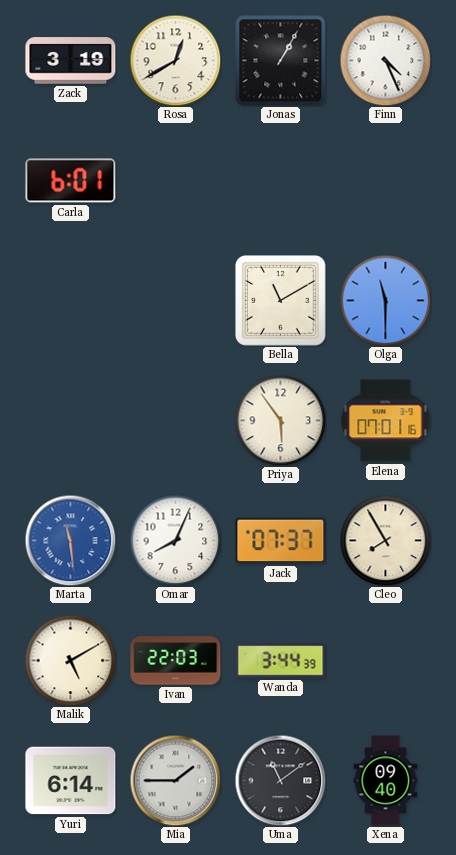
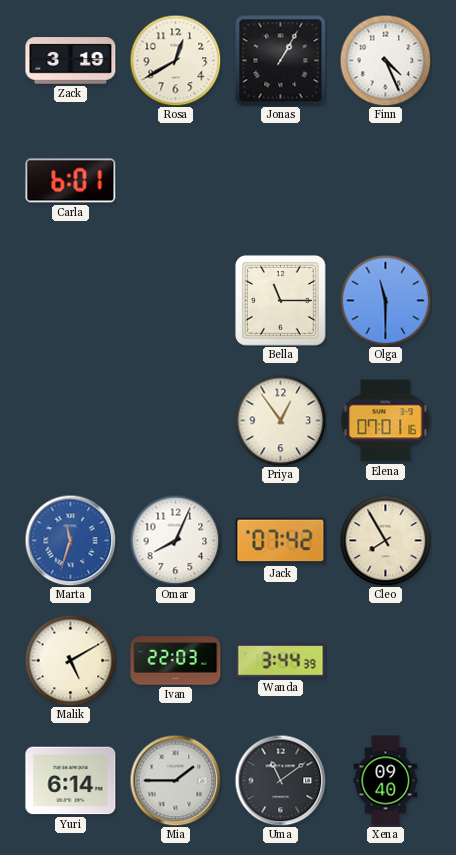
Bella: 11:10 -> 11:15 (281, 301)
Priya: 5:54 -> 12:54 (280, 420)
Marta: 11:29 -> 11:33 (70, 540)
Jack: 07:37 -> 07:42 (281, 541)
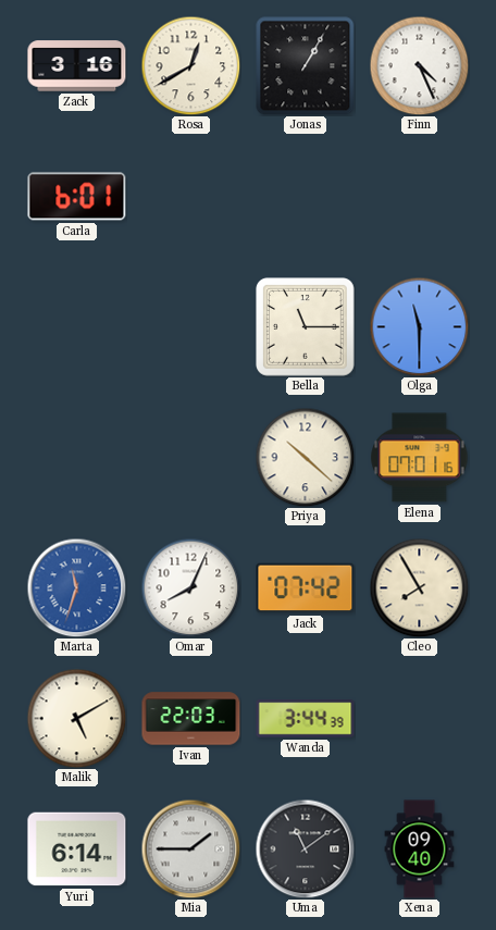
Zack: 3:19 -> 3:16 (77, 66)
Priya: 12:54 -> 10:22 (305, 457)
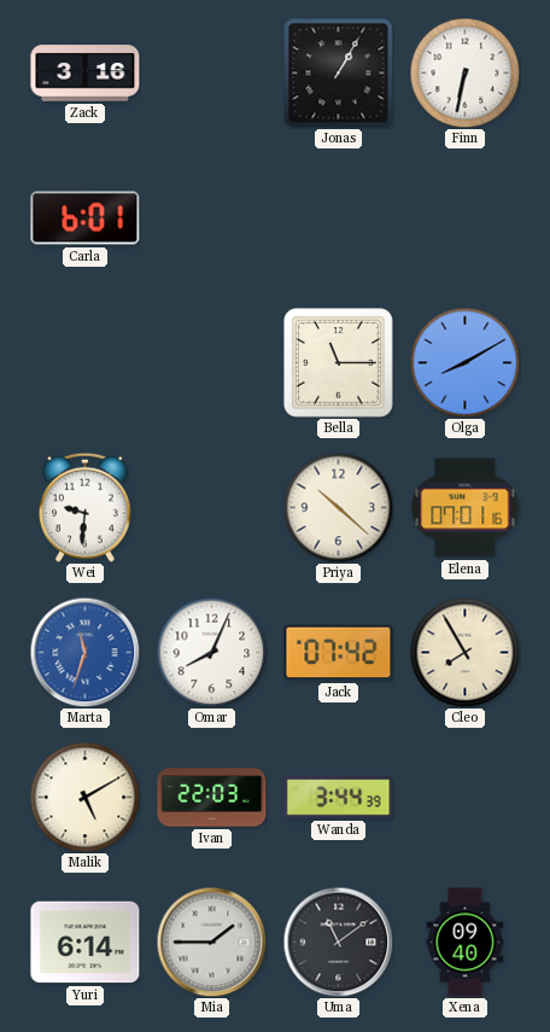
Rosa: 12:40 -> none (190, 65)
Finn: 4:26 -> 6:32 (464, 72)
Olga: 11:30 -> 8:10 (464, 362)
Wei: none -> 9:31 (86, 507)
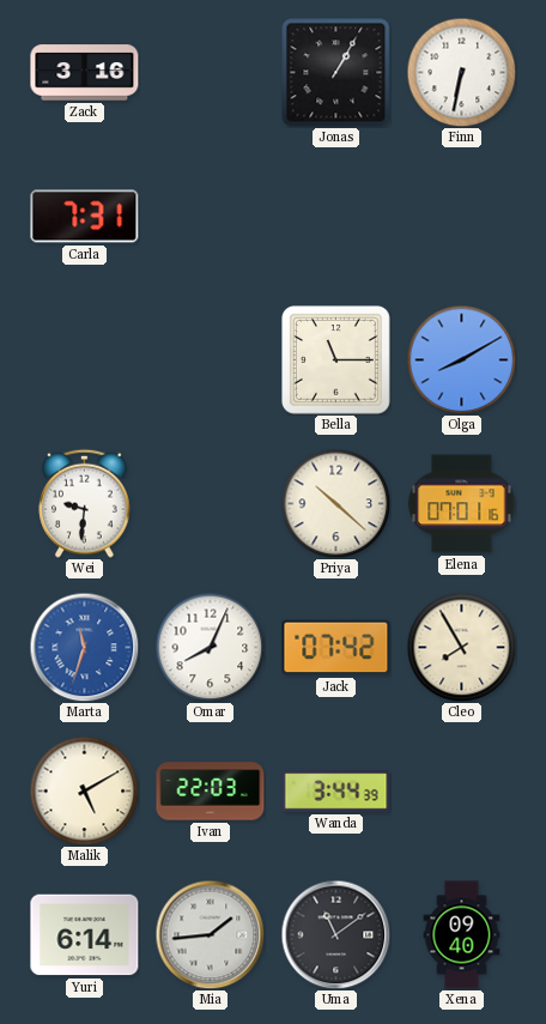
Carla: 6:01 -> 7:31 (85, 217)
Mia: 1:45 -> 1:44 (210, 934)
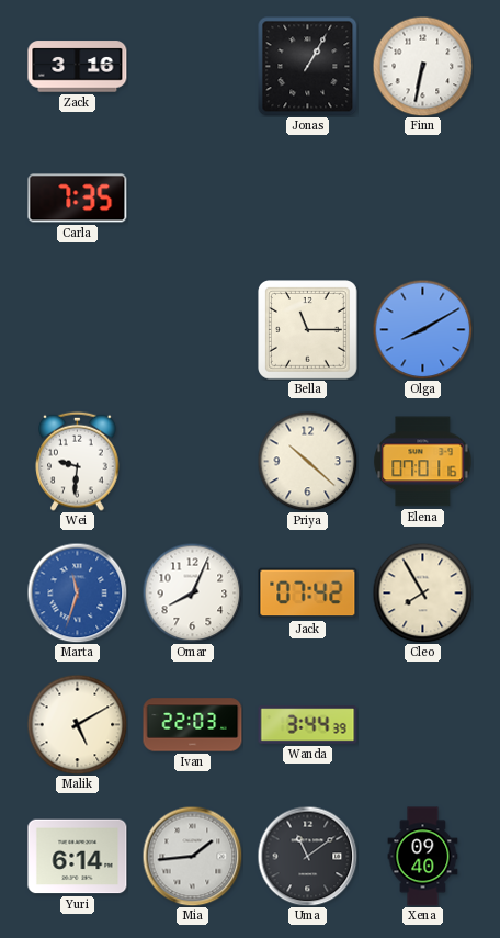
Carla: 7:31 -> 7:35 (78, 199)
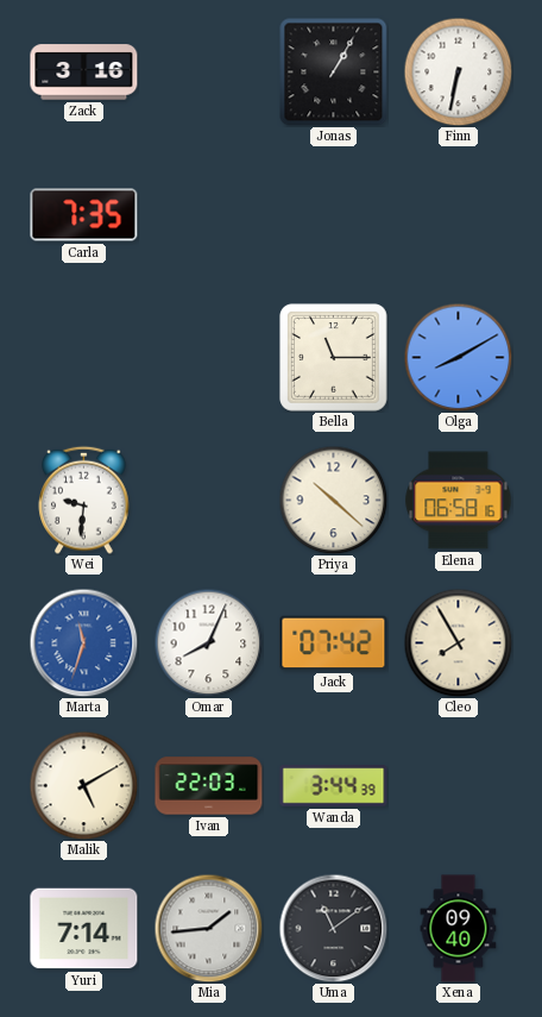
Elena: 07:01 -> 06:58 (459, 501)
Yuri: 6:14 -> 7:14 (84, 929)
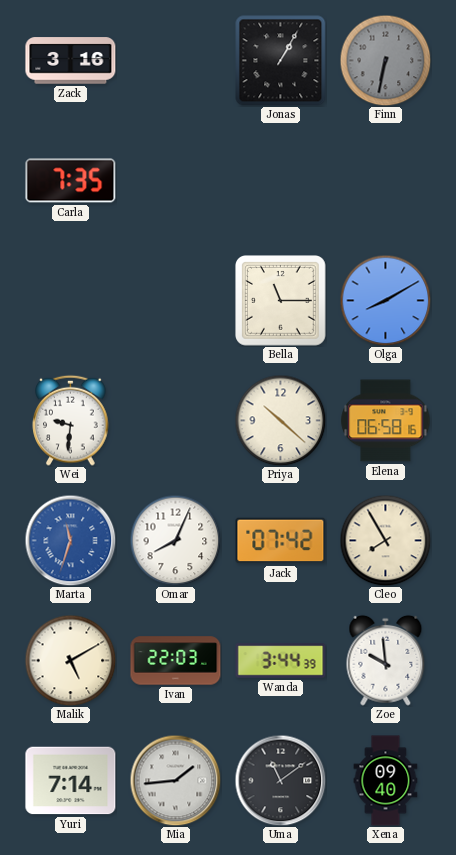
Finn dial: white -> grey (385, 60)
Zoe: none -> 9:59 (386, 660)
